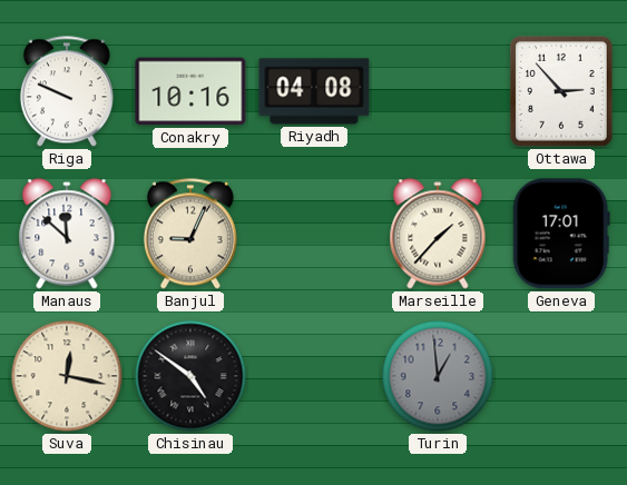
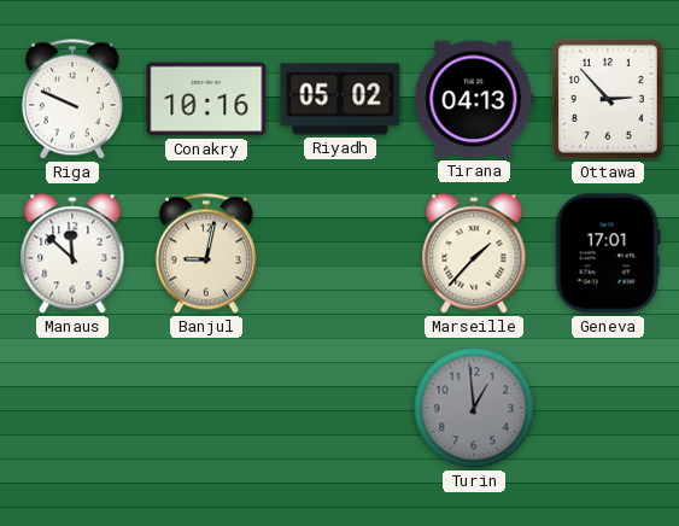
Riyadh: 04:08 -> 05:02 (340, 99)
Tirana: none -> 04:13 (474, 99)
Banjul: 9:04 -> 9:02 (206, 253)
Suva: 12:17 -> none (67, 376)
Chisinau: 4:51 -> none (190, 376)
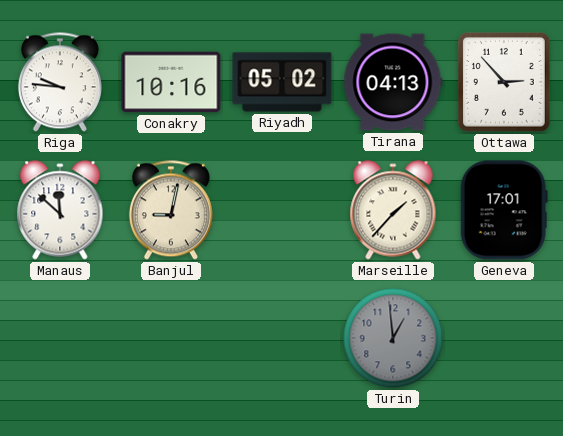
Riga: 9:49 -> 9:46 (60, 82)
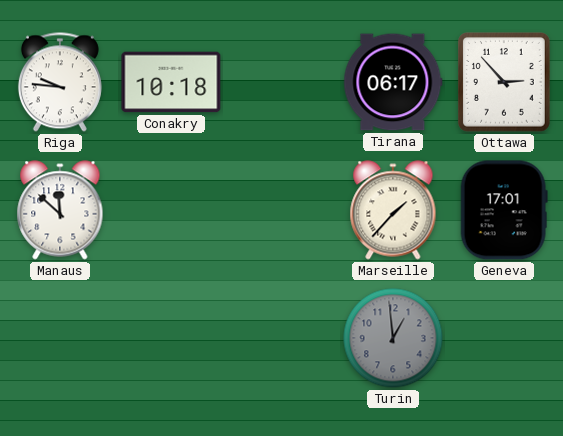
Conakry: 10:16 -> 10:18 (171, 82)
Riyadh: 05:02 -> none (282, 82)
Tirana: 04:13 -> 06:17 (393, 82)
Banjul: 9:02 -> none (171, 210)
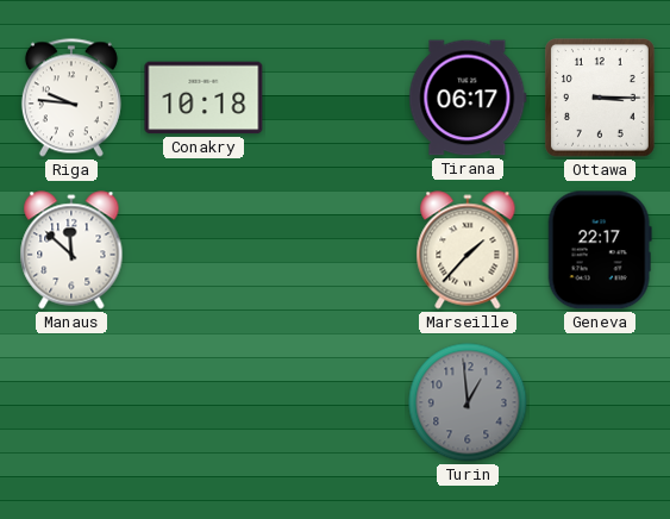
Ottawa: 2:53 -> 3:15 (601, 99)
Geneva: 17:01 -> 22:17 (600, 250)
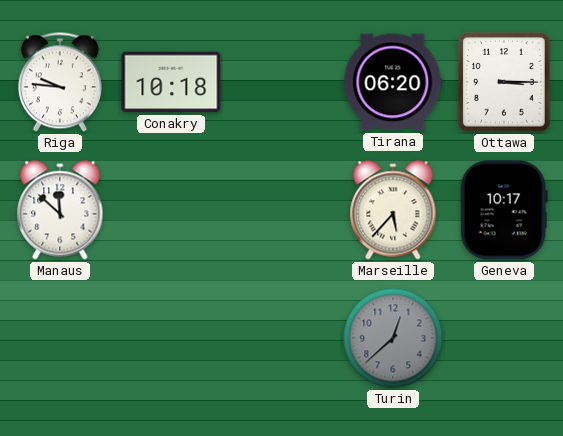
Tirana: 06:17 -> 06:20 (393, 82)
Marseille: 1:37 -> 5:37 (393, 210)
Geneva: 22:17 -> 10:17 (504, 210)
Turin: 12:59 -> 12:38 (393, 338)
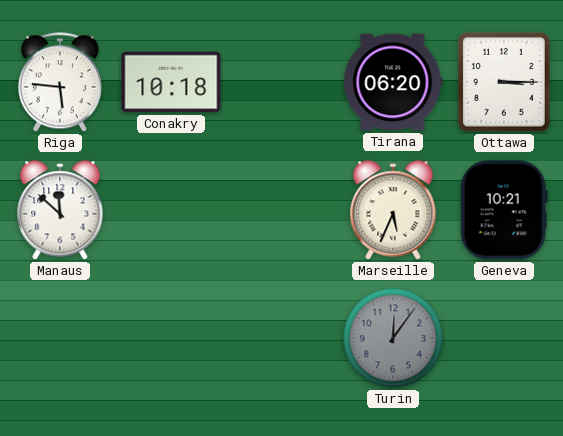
Riga: 9:46 -> 5:46 (60, 82)
Marseille: 5:37 -> 5:34 (393, 210)
Geneva: 10:17 -> 10:21 (504, 210)
Turin: 12:38 -> 12:06 (393, 338)
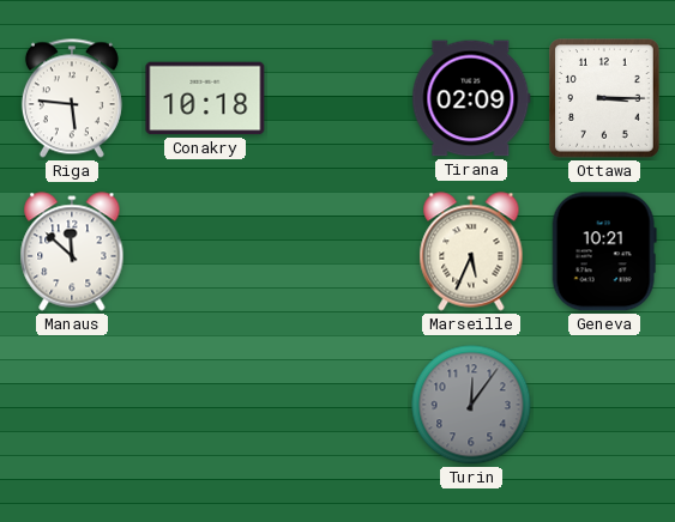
Tirana: 06:20 -> 02:09 (471, 98)
